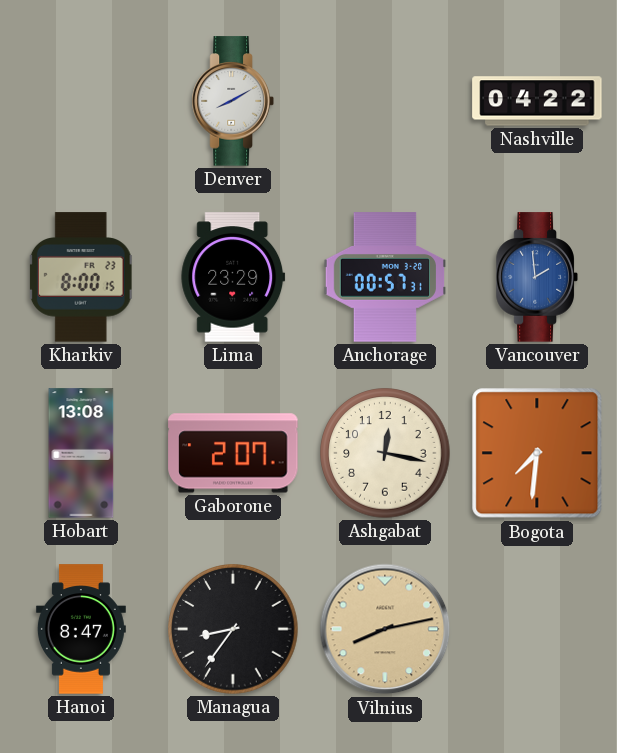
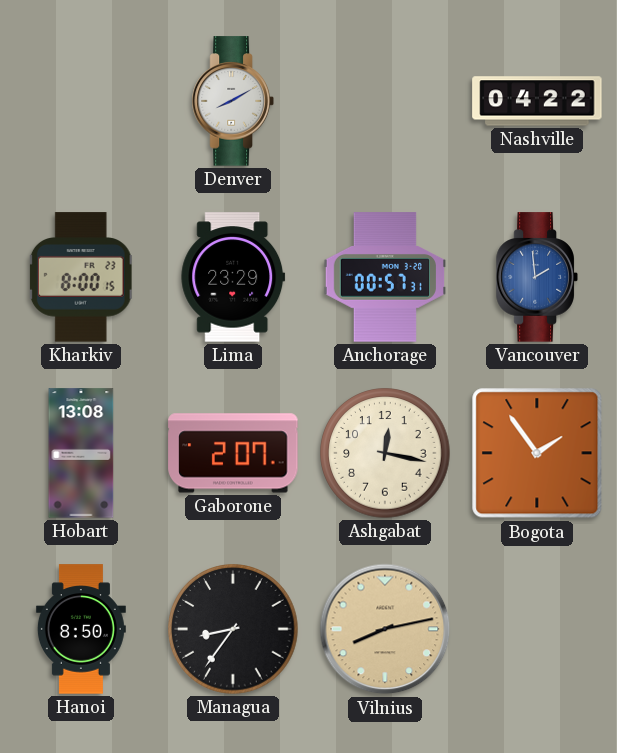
Bogota: 7:31 -> 1:54 (537, 453)
Hanoi: 8:47 -> 8:50 (81, 629)
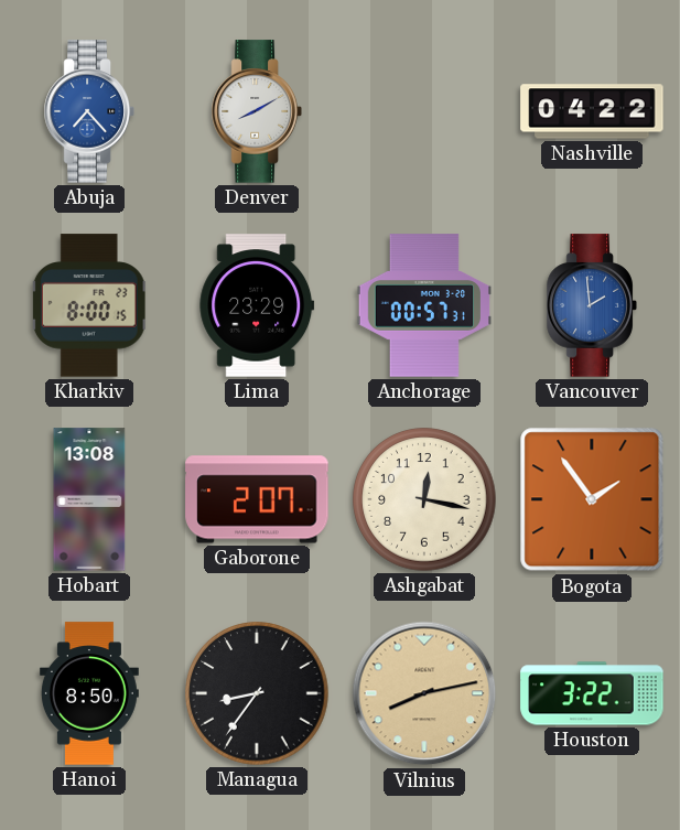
Abuja: none -> 7:23 (89, 111)
Houston: none -> 3:22 (592, 693)
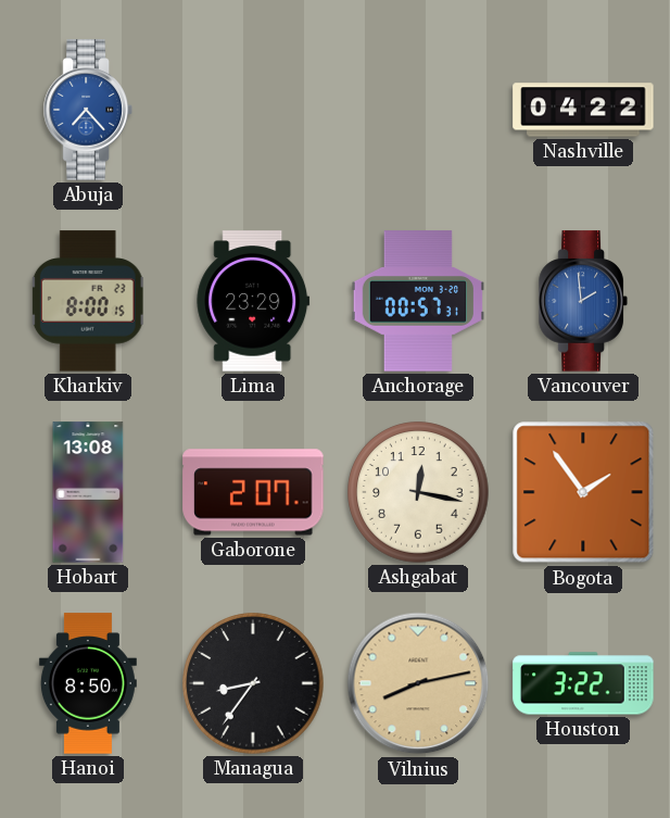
Denver: 8:10 -> none (257, 111)
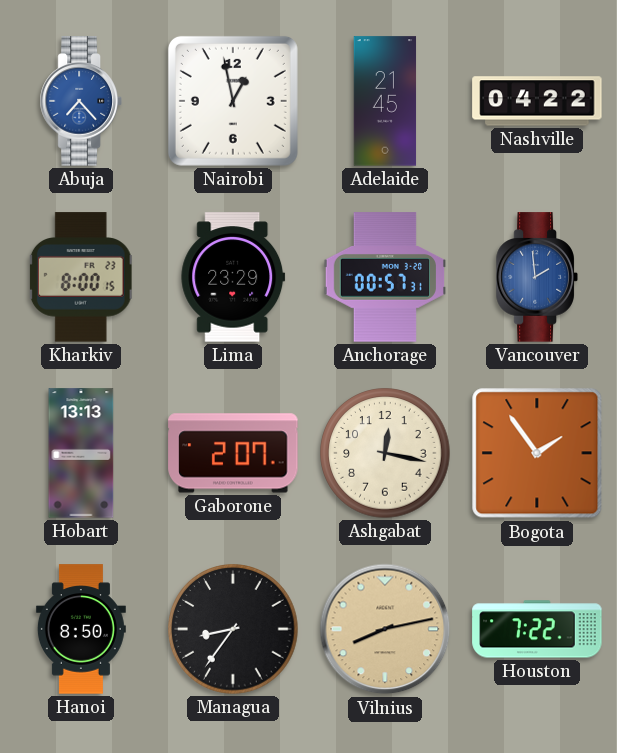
Nairobi: none -> 12:58 (233, 101)
Adelaide: none -> 21:45 (385, 101)
Hobart: 13:08 -> 13:13 (81, 453)
Houston: 3:22 -> 7:22 (537, 629)
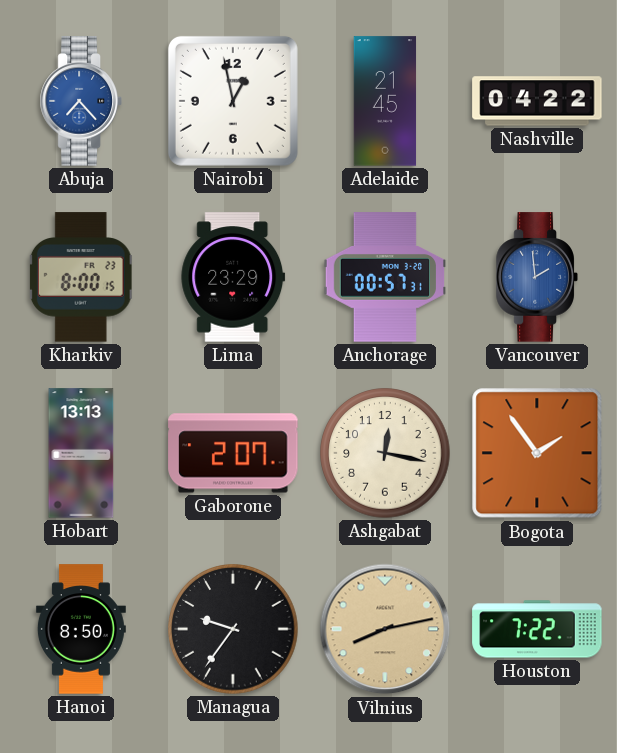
Managua: 8:36 -> 9:36 (233, 629)
